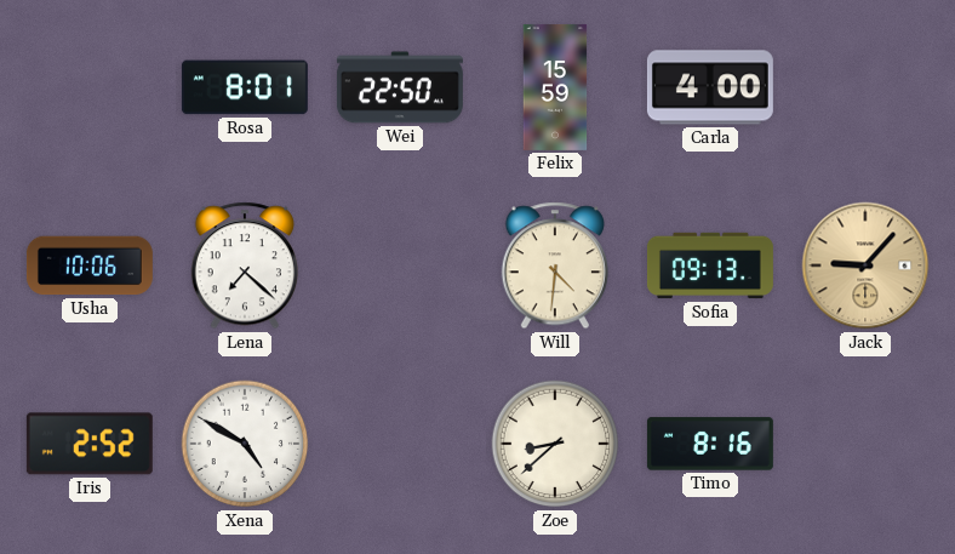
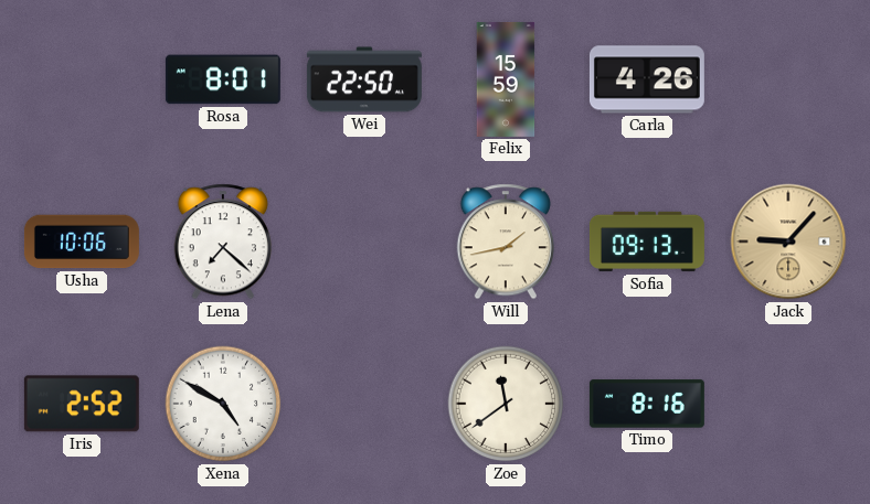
Carla: 4:00 -> 4:26 (647, 79)
Will: 4:31 -> 1:43 (506, 242)
Zoe: 8:38 -> 11:39 (506, 404)
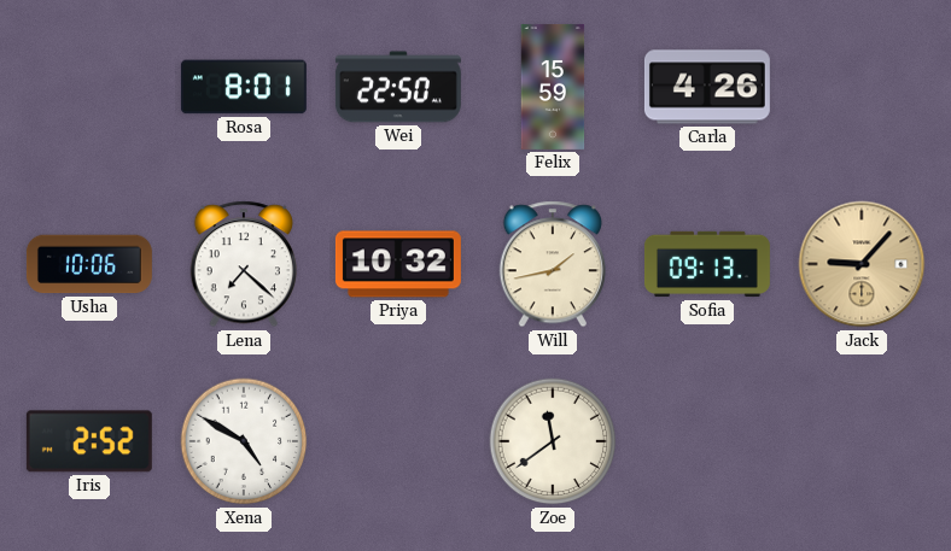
Priya: none -> 10:32 (398, 264)
Timo: 8:16 -> none (647, 404)
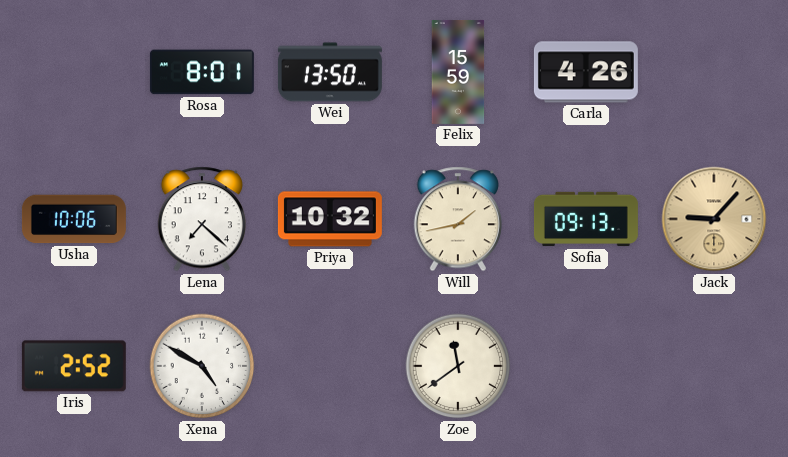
Wei: 22:50 -> 13:50 (330, 72)
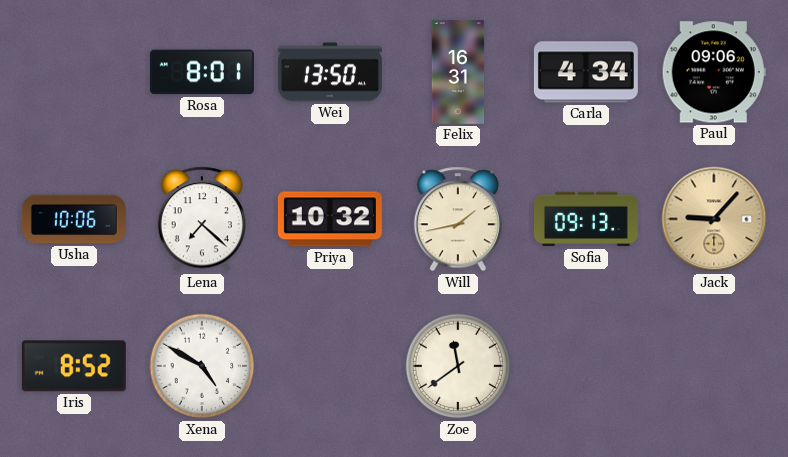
Felix: 15:59 -> 16:31 (458, 72)
Carla: 4:26 -> 4:34 (586, 72)
Paul: none -> 09:06 (714, 72)
Iris: 2:52 -> 8:52 (74, 366)
